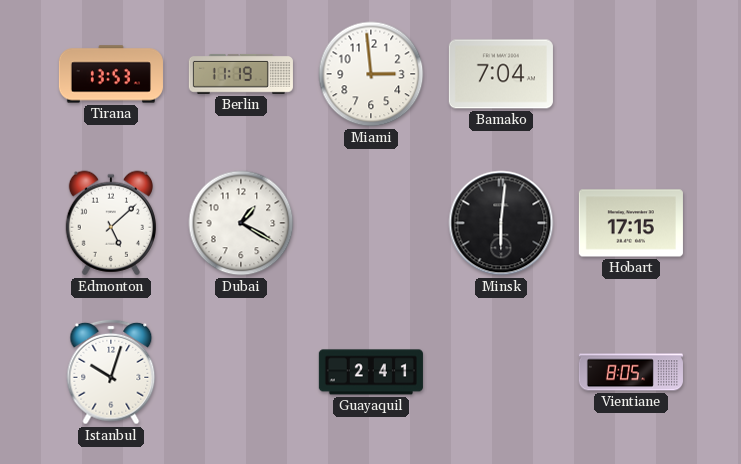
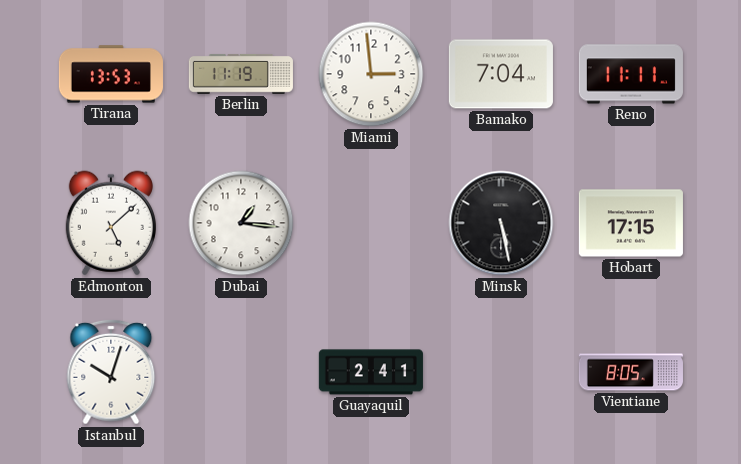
Reno: none -> 11:11 (631, 74)
Dubai: 1:20 -> 1:16 (241, 223)
Minsk: 6:01 -> 5:28 (501, 223)
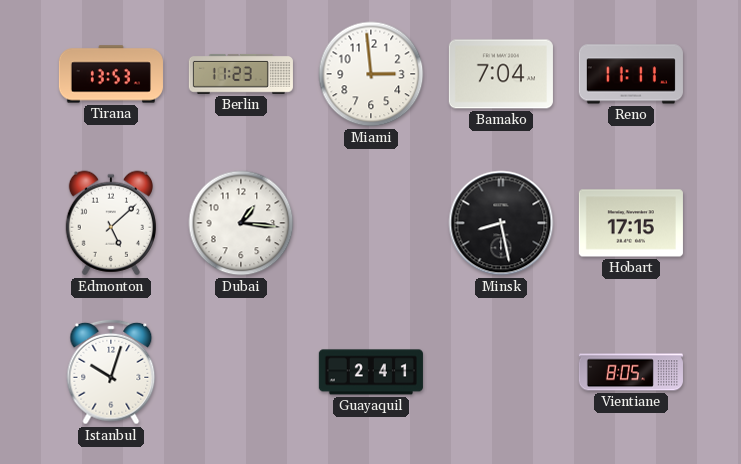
Berlin: 11:19 -> 11:23 (241, 74)
Minsk: 5:28 -> 8:28 (501, 223)
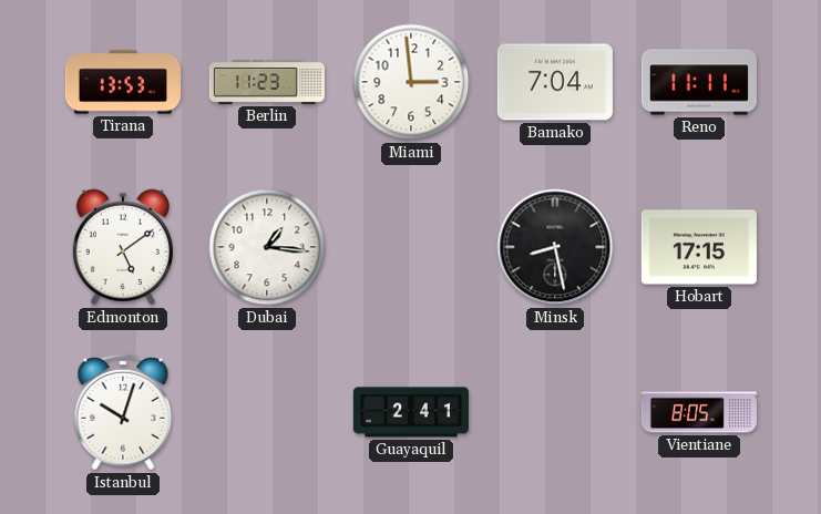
Edmonton: 5:08 -> 5:09 (123, 247)
